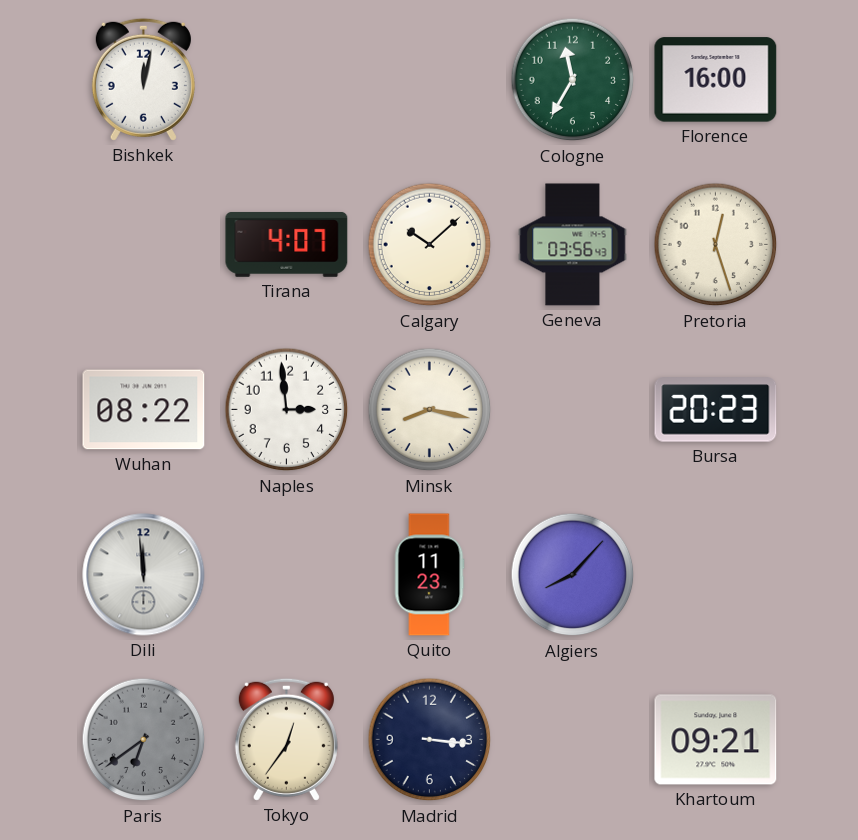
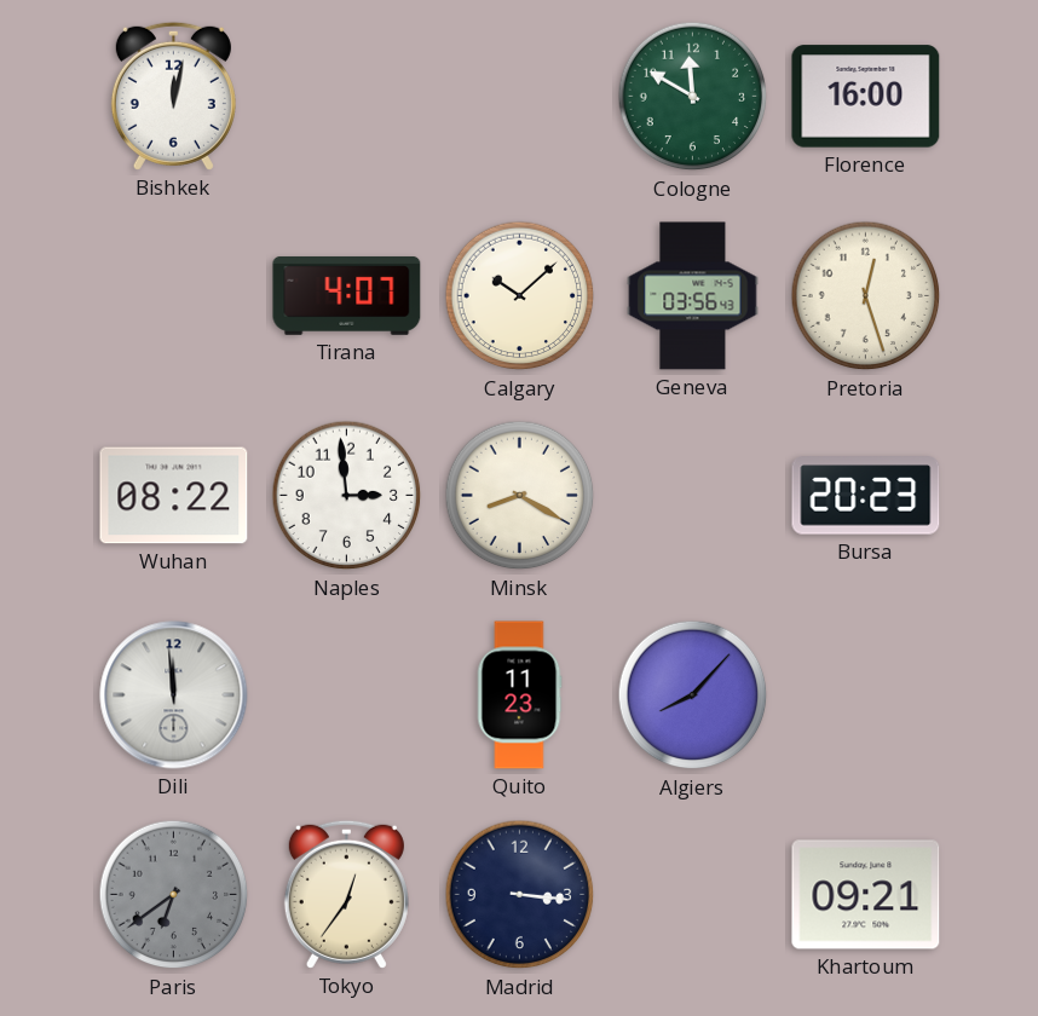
Cologne: 11:35 -> 11:50 (693, 97)
Minsk: 8:17 -> 8:20 (520, 496)
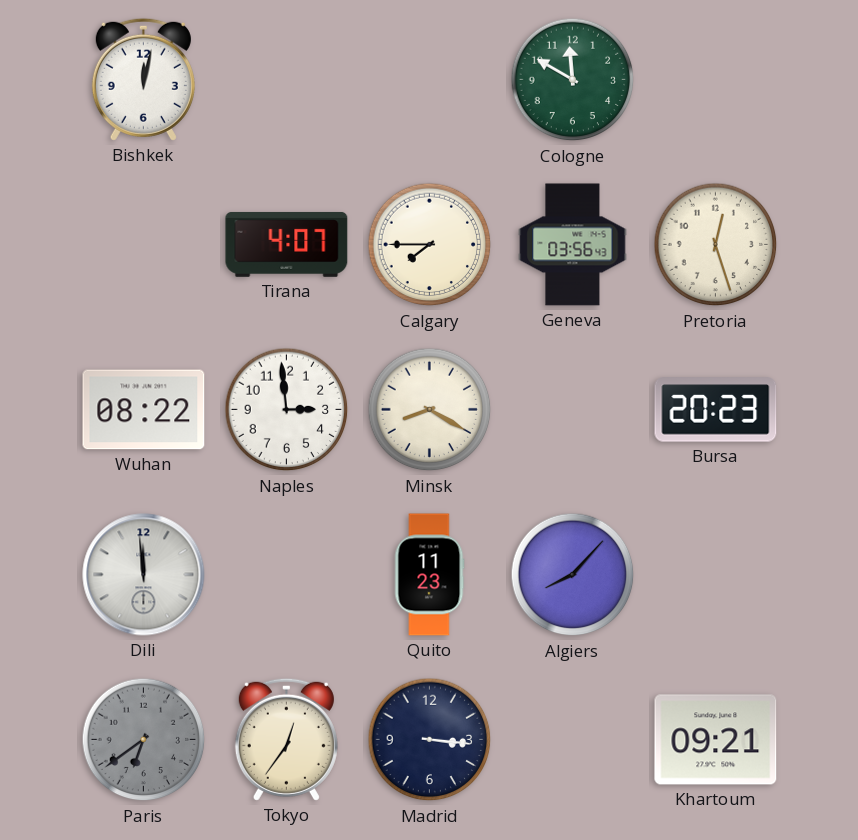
Florence: 16:00 -> none (866, 97)
Calgary: 10:08 -> 7:45 (430, 245)
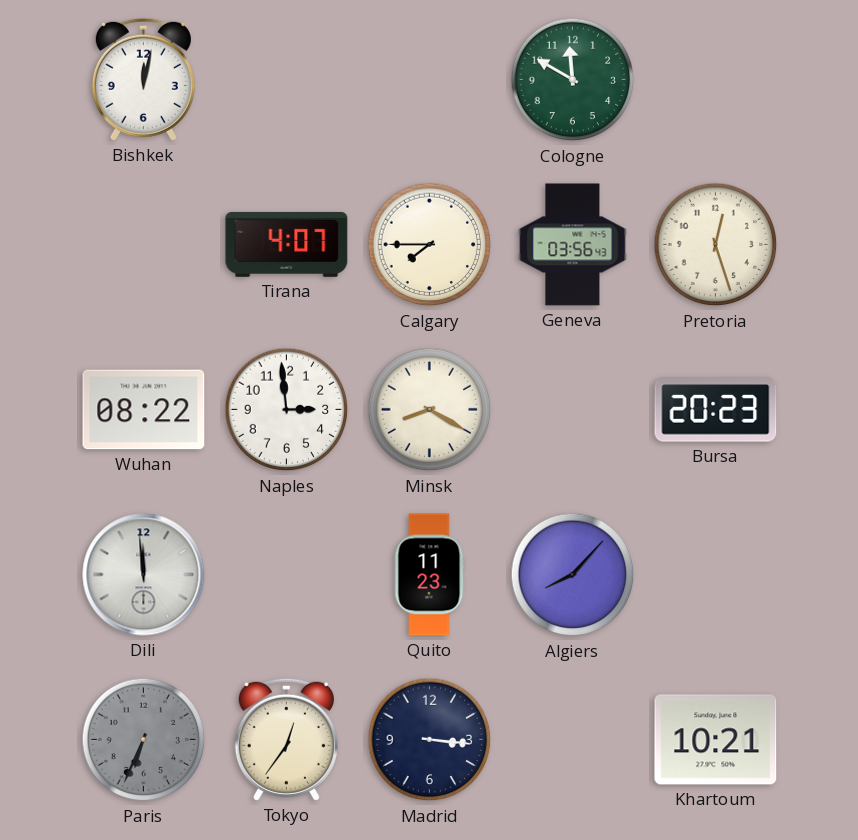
Paris: 6:39 -> 6:34 (144, 740)
Khartoum: 09:21 -> 10:21 (716, 740)
